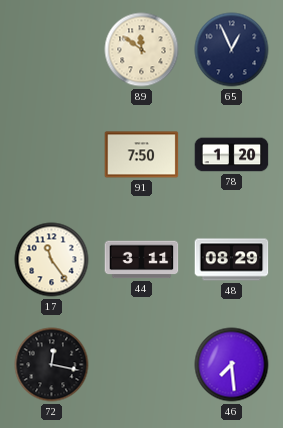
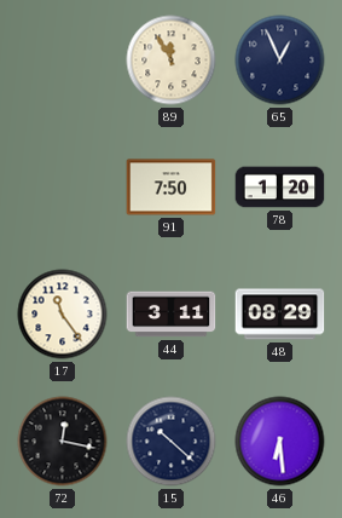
89: 11:51 -> 11:55 (172, 61)
15: none -> 10:22 (172, 442)
46: 7:29 -> 6:29 (280, 442)
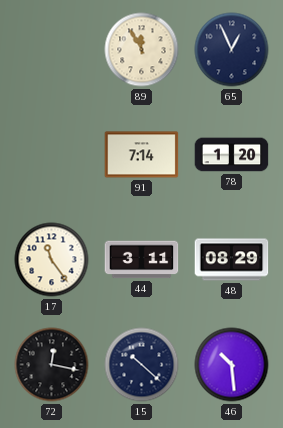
91: 7:50 -> 7:14 (142, 155)
46: 6:29 -> 10:29 (232, 365)
